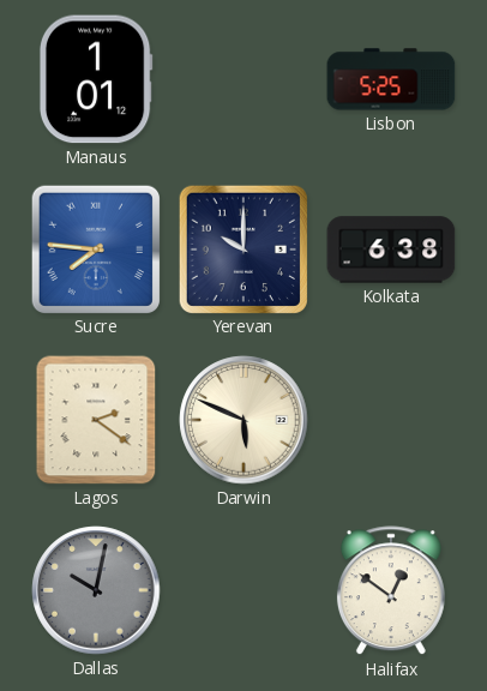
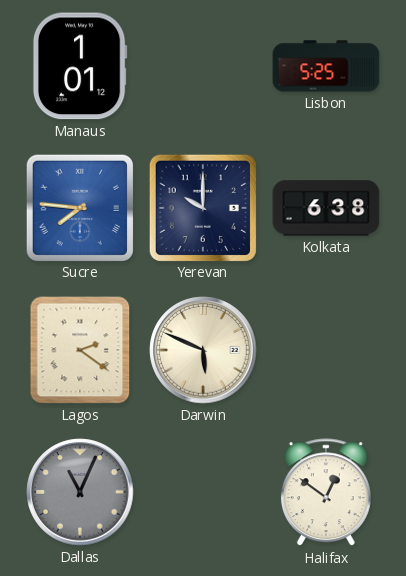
Dallas: 10:02 -> 11:04 (80, 492)
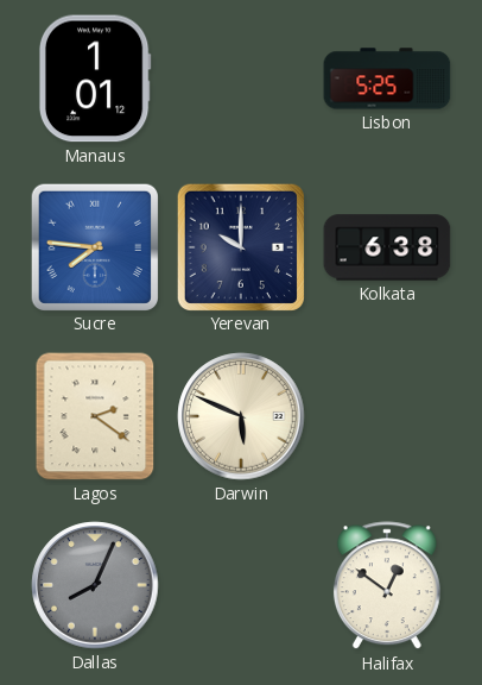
Dallas: 11:04 -> 8:04 (95, 585)
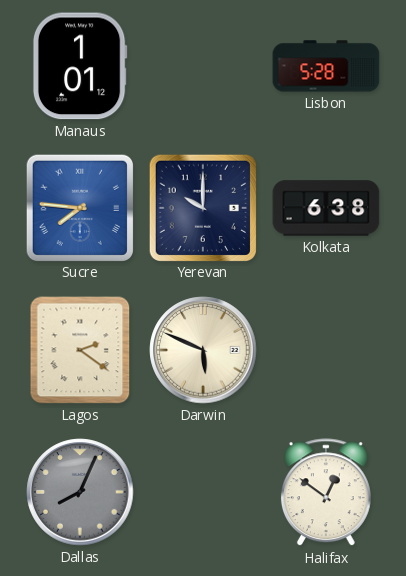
Lisbon: 5:25 -> 5:28 (326, 66)
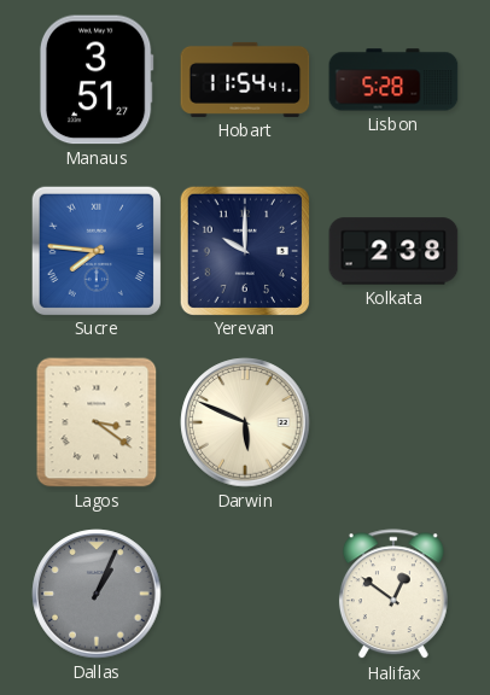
Manaus: 1:01 -> 3:51 (97, 80)
Hobart: none -> 11:54 (245, 80)
Kolkata: 6:38 -> 2:38 (393, 251)
Lagos: 2:21 -> 3:21 (97, 422)
Dallas: 8:04 -> 1:04 (97, 594)
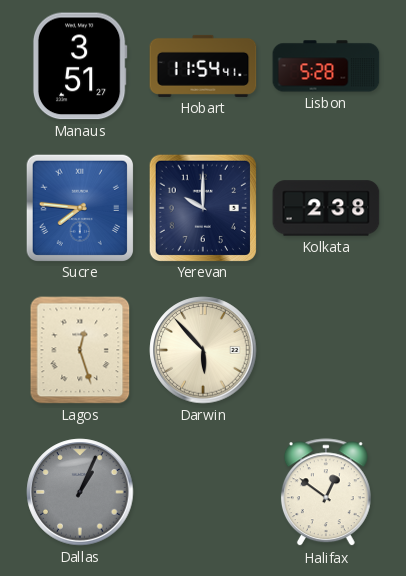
Lagos: 3:21 -> 12:27 (80, 350)
Darwin: 5:49 -> 5:53 (203, 350)
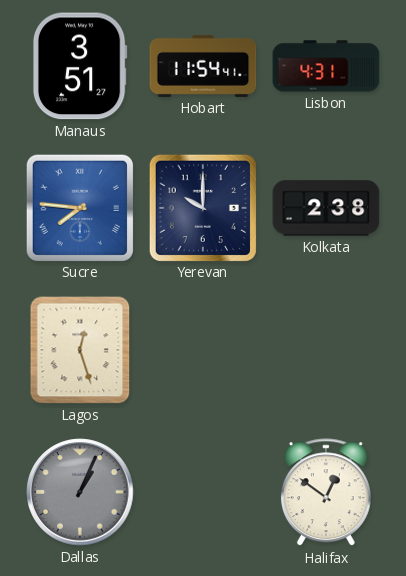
Lisbon: 5:28 -> 4:31 (326, 66)
Darwin: 5:53 -> none (203, 350)
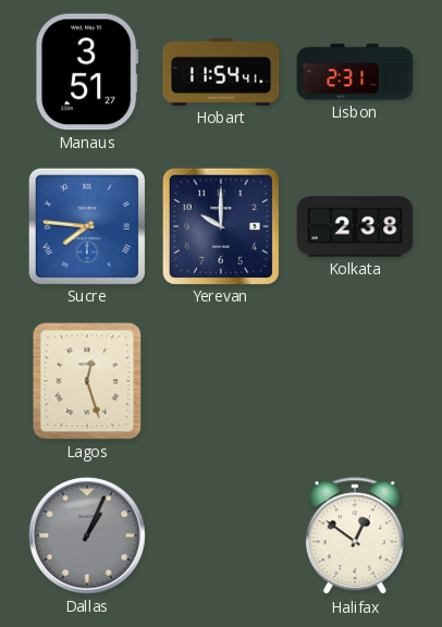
Lisbon: 4:31 -> 2:31 (355, 72)
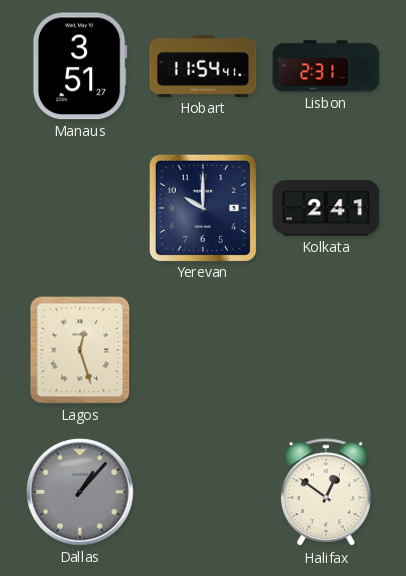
Sucre: 7:46 -> none (86, 225)
Kolkata: 2:38 -> 2:41 (326, 208)
Dallas: 1:04 -> 1:07 (80, 492)
